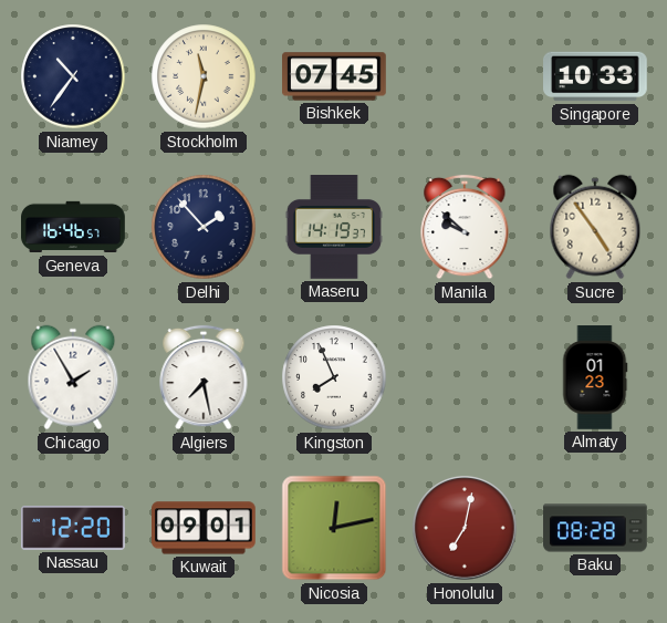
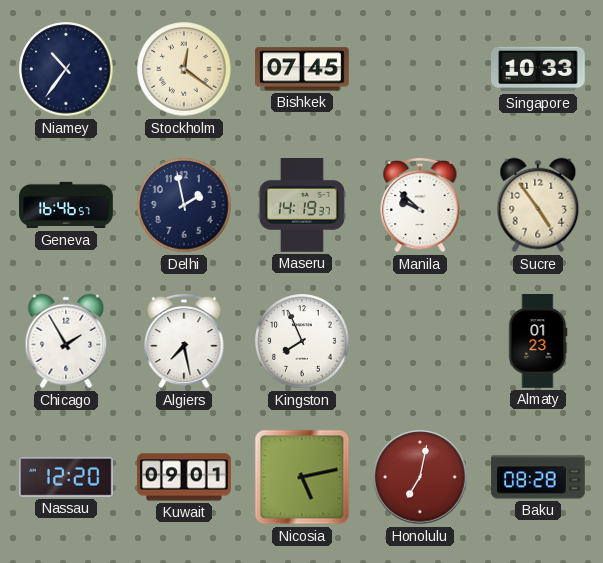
Stockholm: 11:32 -> 12:21 (184, 69)
Delhi: 1:53 -> 1:58 (184, 205)
Nicosia: 12:13 -> 5:13 (302, 477)
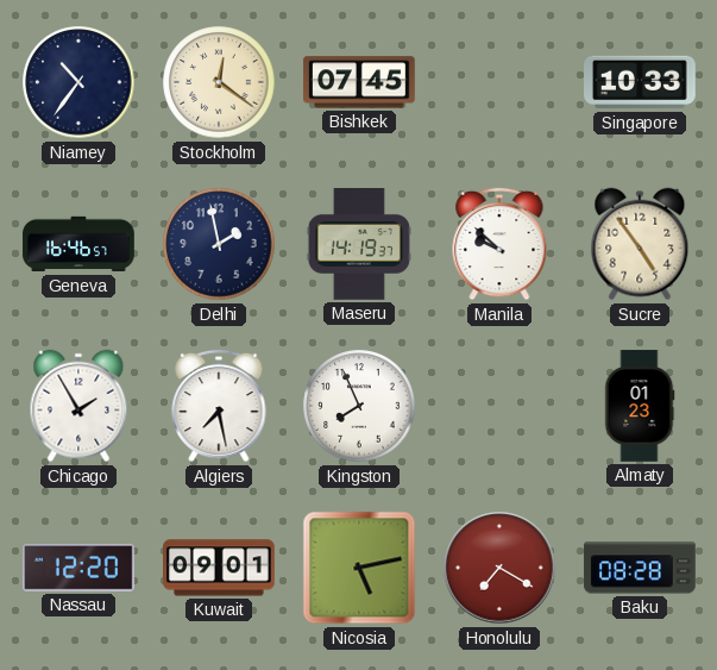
Honolulu: 7:02 -> 7:20 (499, 568)
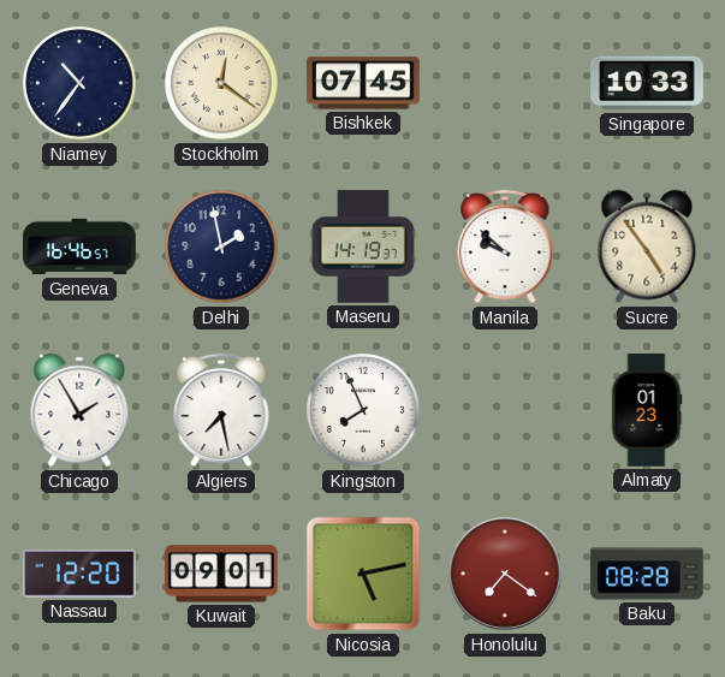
Honolulu: 7:20 -> 7:21 (505, 574)
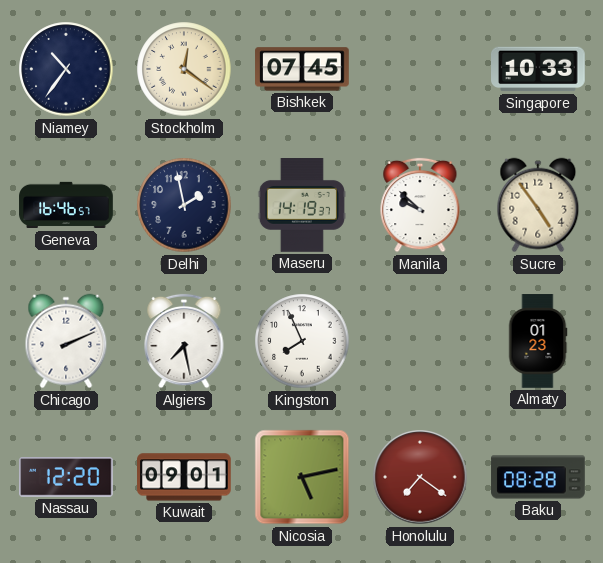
Chicago: 1:55 -> 2:11 (66, 341)
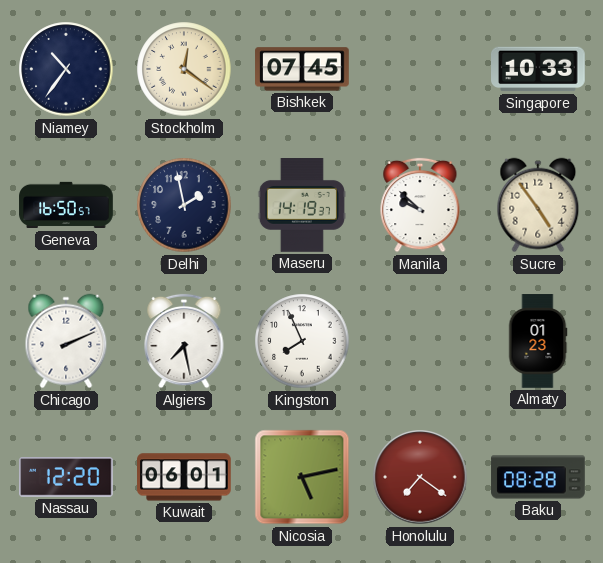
Geneva: 16:46 -> 16:50 (66, 205)
Kuwait: 09:01 -> 06:01 (185, 477)
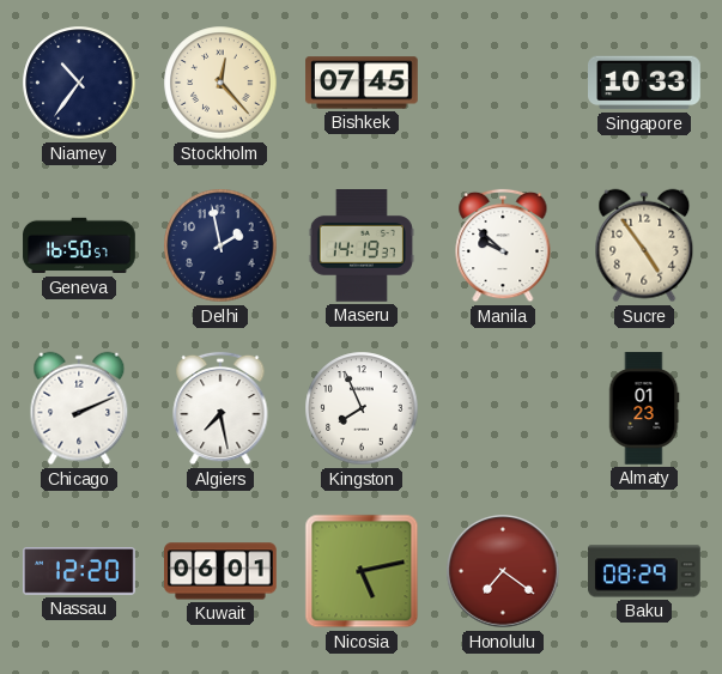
Stockholm: 12:21 -> 12:23 (220, 83)
Baku: 08:28 -> 08:29 (644, 571)
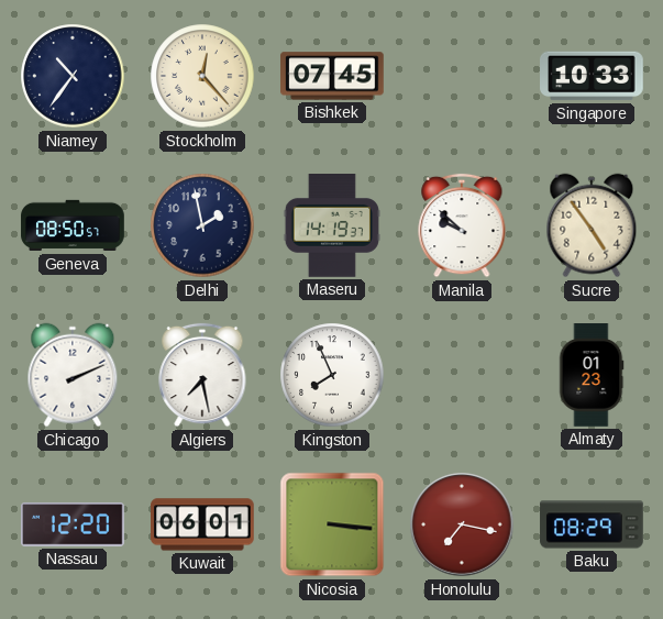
Geneva: 16:50 -> 08:50 (73, 225)
Nicosia: 5:13 -> 3:16 (332, 524)
Honolulu: 7:21 -> 7:17 (462, 524)
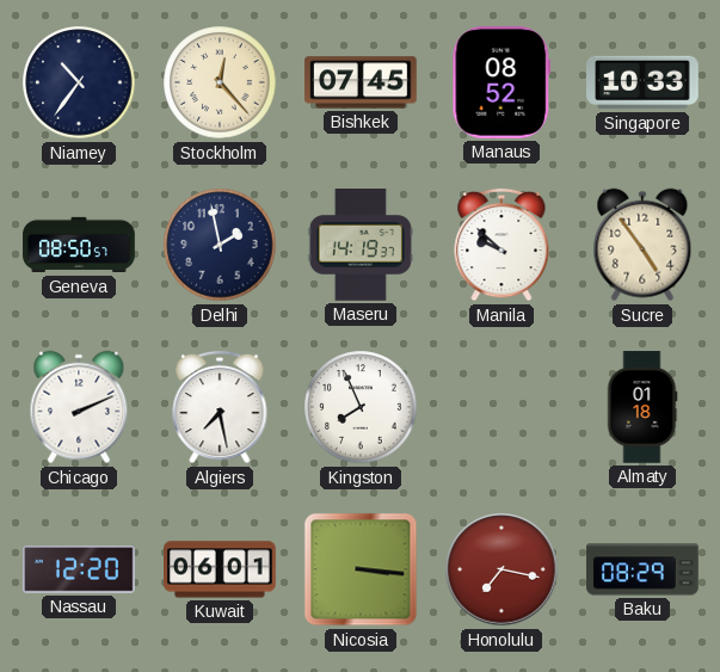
Manaus: none -> 08:52 (501, 84)
Almaty: 01:23 -> 01:18 (642, 407)
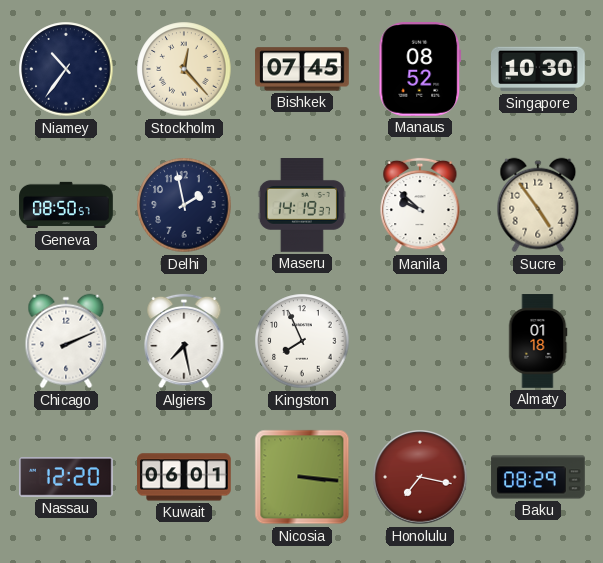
Singapore: 10:33 -> 10:30 (539, 69)
